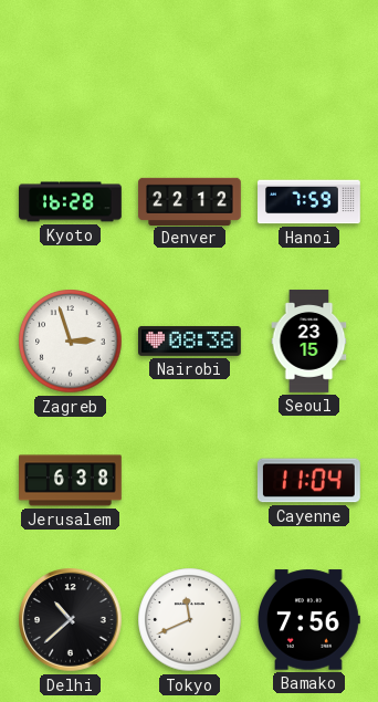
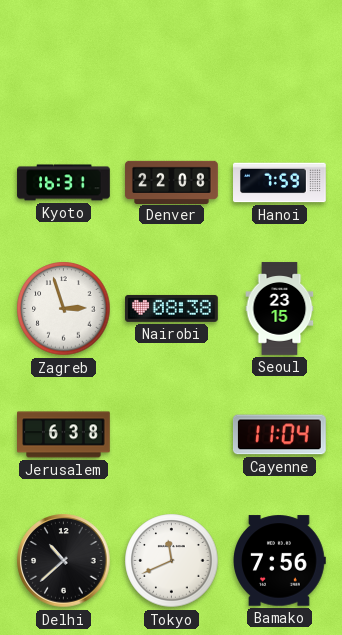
Kyoto: 16:28 -> 16:31 (64, 183)
Denver: 22:12 -> 22:08 (172, 182)
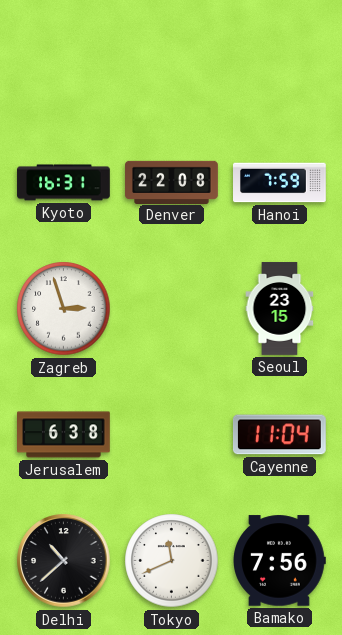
Nairobi: 08:38 -> none (172, 308)
